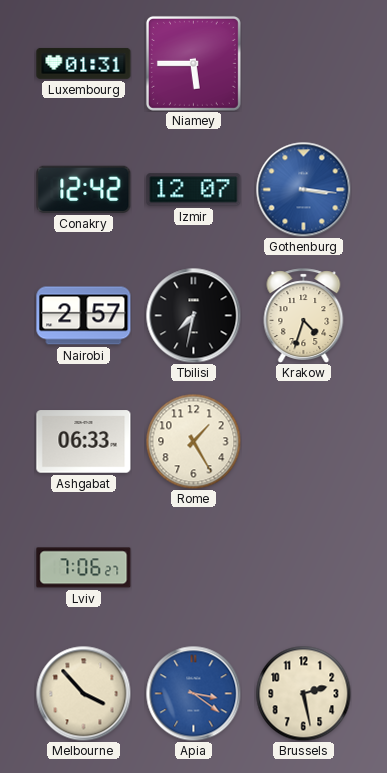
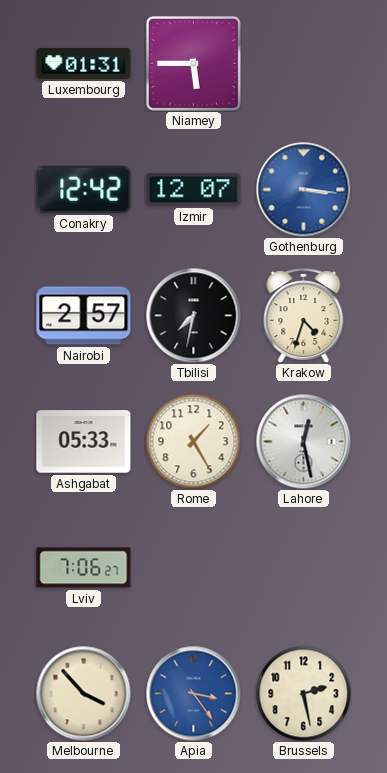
Ashgabat: 06:33 -> 05:33 (84, 442)
Lahore: none -> 12:28 (303, 441)
Apia: 3:21 -> 3:24 (193, 693)
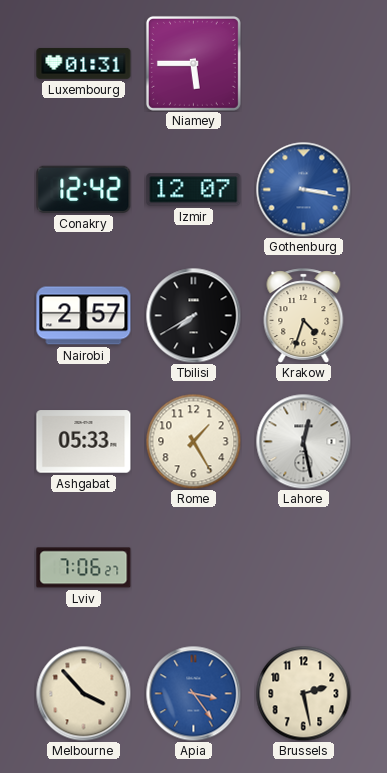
Gothenburg: 3:16 -> 3:17 (303, 189)
Tbilisi: 7:32 -> 7:40 (193, 315)
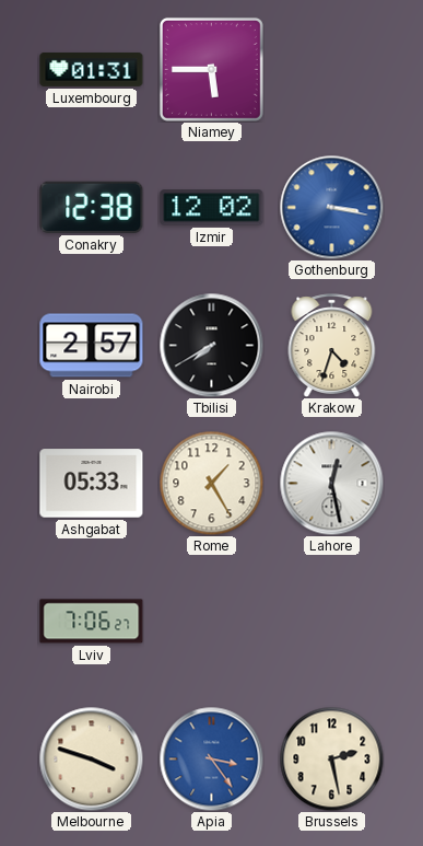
Conakry: 12:42 -> 12:38 (92, 207)
Izmir: 12:07 -> 12:02 (212, 208)
Melbourne: 3:53 -> 3:48 (91, 758)
